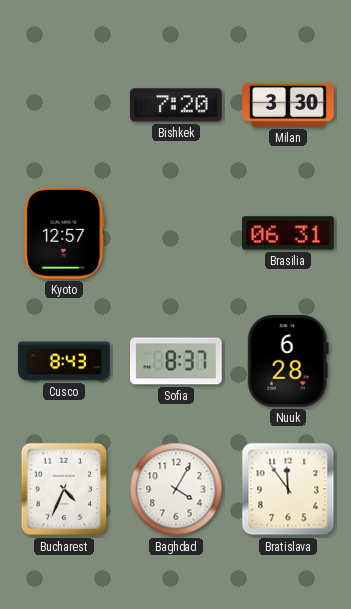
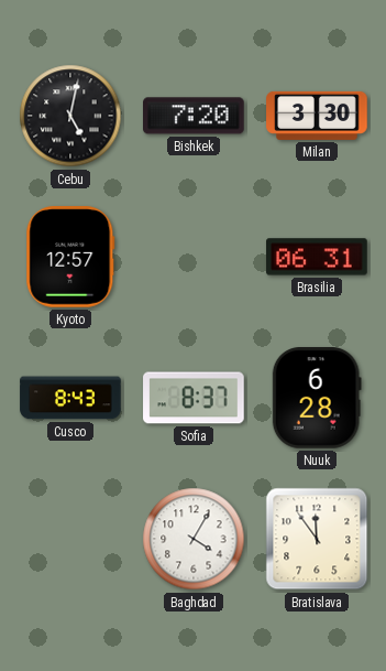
Cebu: none -> 5:02 (70, 116)
Bucharest: 4:34 -> none (64, 489)
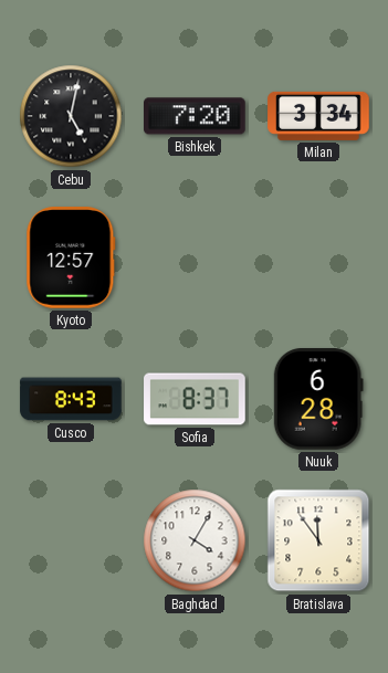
Milan: 3:30 -> 3:34 (318, 116)
Brasilia: 06:31 -> none (317, 257)
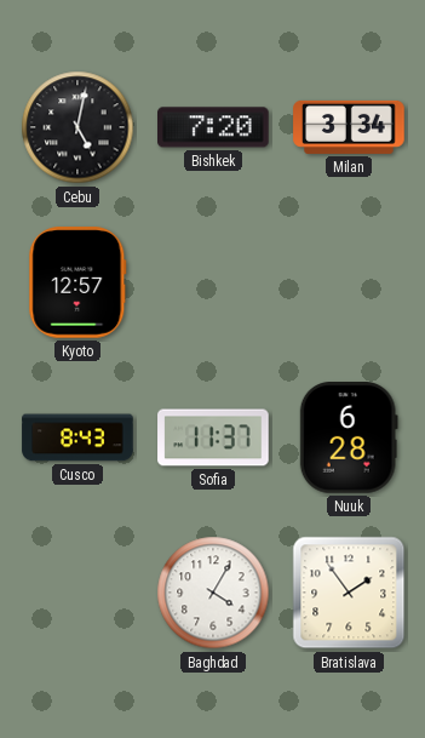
Sofia: 8:37 -> 11:37 (213, 437)
Bratislava: 11:54 -> 1:54 (349, 593)
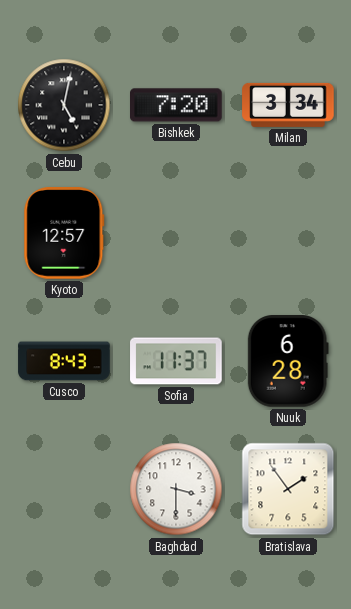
Baghdad: 4:05 -> 3:30 (176, 489)
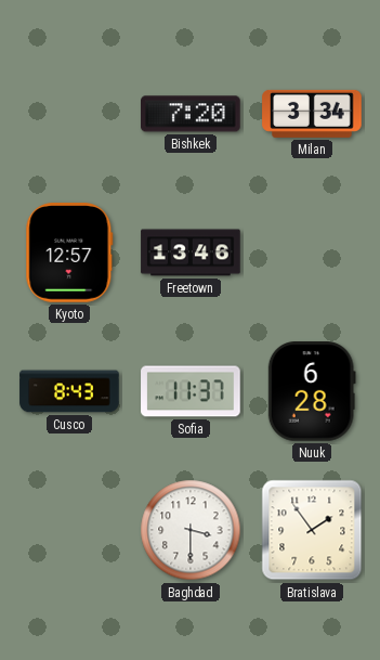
Cebu: 5:02 -> none (64, 105)
Freetown: none -> 13:46 (191, 253)
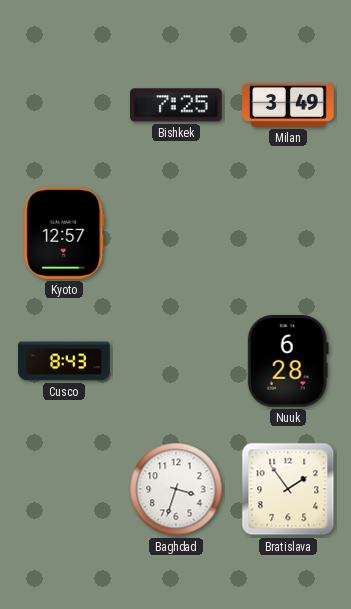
Bishkek: 7:20 -> 7:25 (177, 105)
Milan: 3:34 -> 3:49 (288, 105)
Freetown: 13:46 -> none (191, 253)
Sofia: 11:37 -> none (191, 391)
Baghdad: 3:30 -> 3:33 (176, 489)
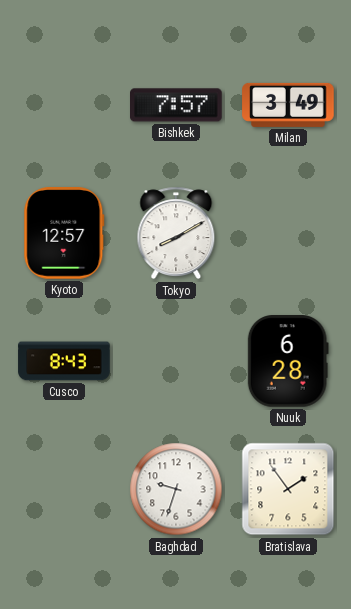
Bishkek: 7:25 -> 7:57 (177, 105)
Tokyo: none -> 8:10 (176, 233)
Baghdad: 3:33 -> 9:33 (176, 489)
